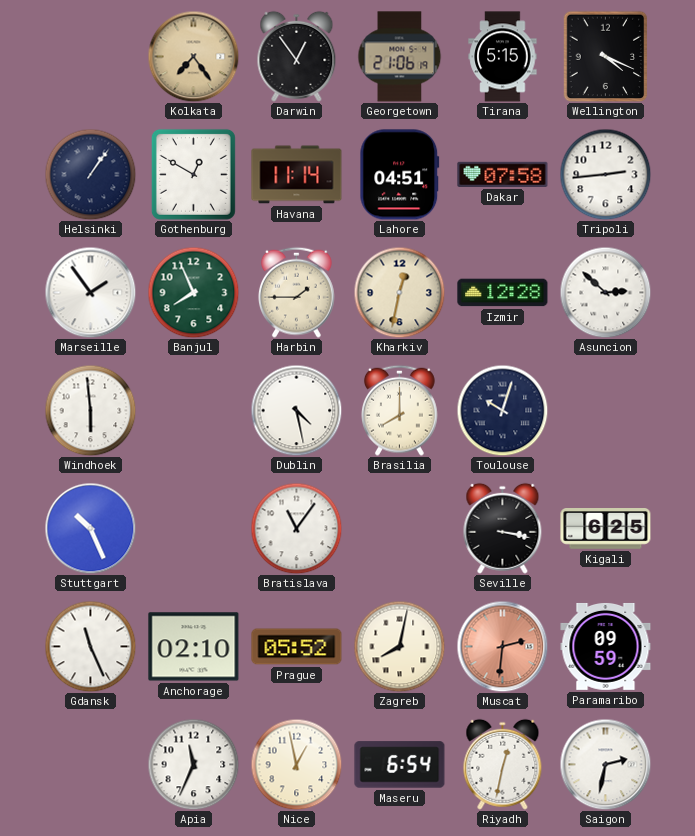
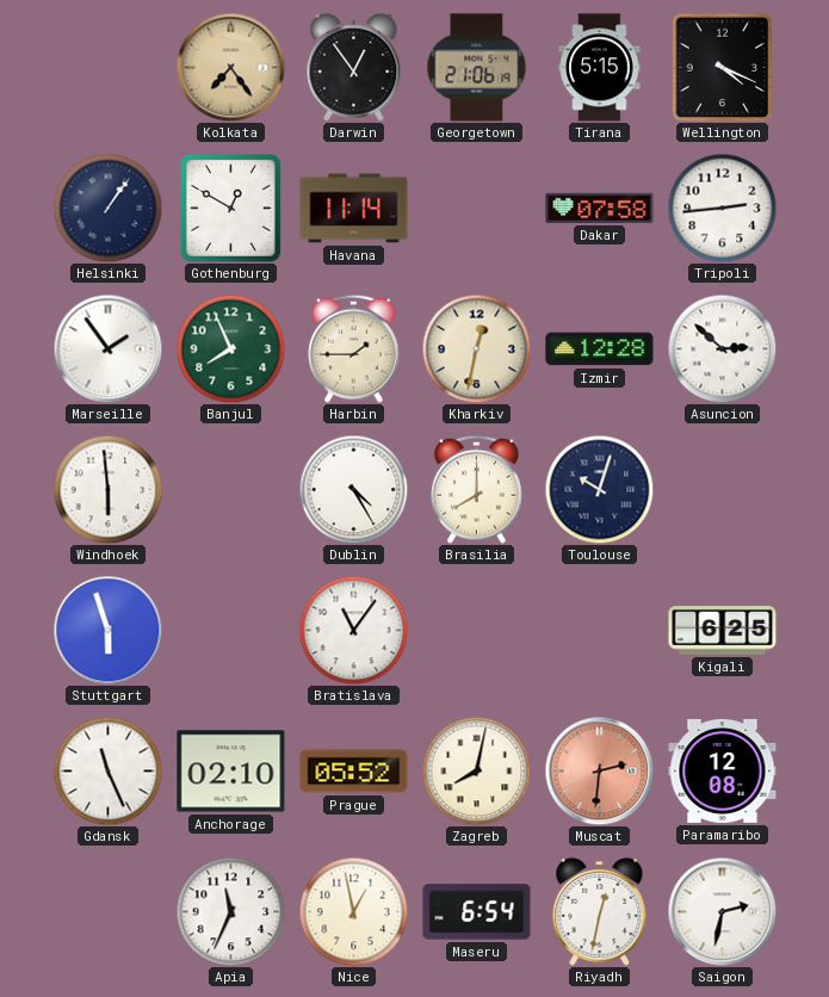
Lahore: 04:51 -> none (400, 175)
Dublin: 4:28 -> 4:25 (353, 489)
Stuttgart: 10:26 -> 5:57 (107, 630)
Seville: 3:17 -> none (503, 528)
Paramaribo: 09:59 -> 12:08 (723, 770)
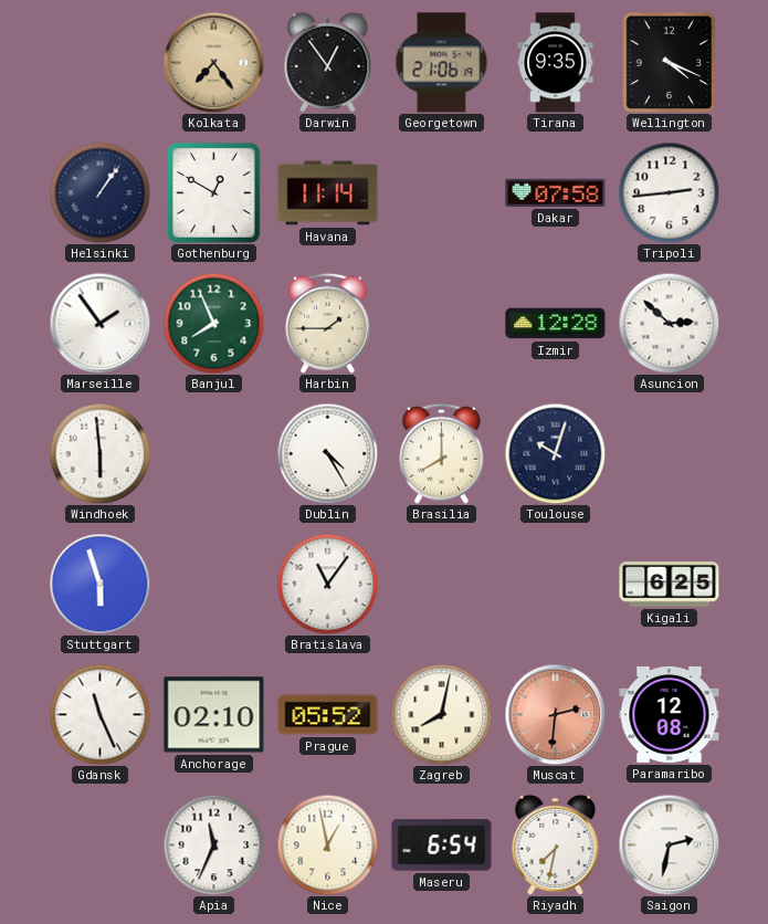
Tirana: 5:15 -> 9:35 (556, 63)
Kharkiv: 12:32 -> none (476, 348)
Riyadh: 12:32 -> 7:32 (556, 844)
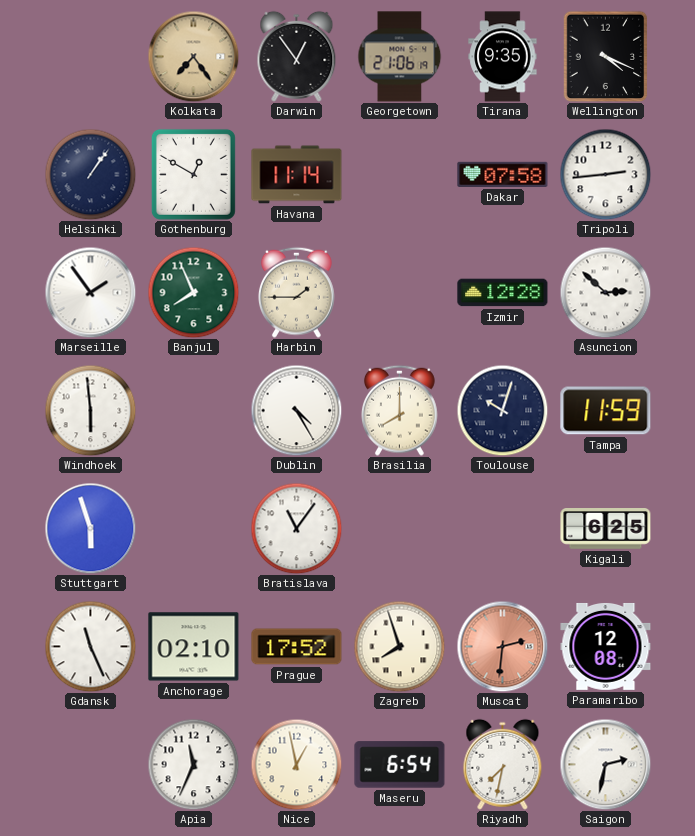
Tampa: none -> 11:59 (606, 411)
Prague: 05:52 -> 17:52 (297, 647)
Zagreb: 8:02 -> 7:57 (399, 646)
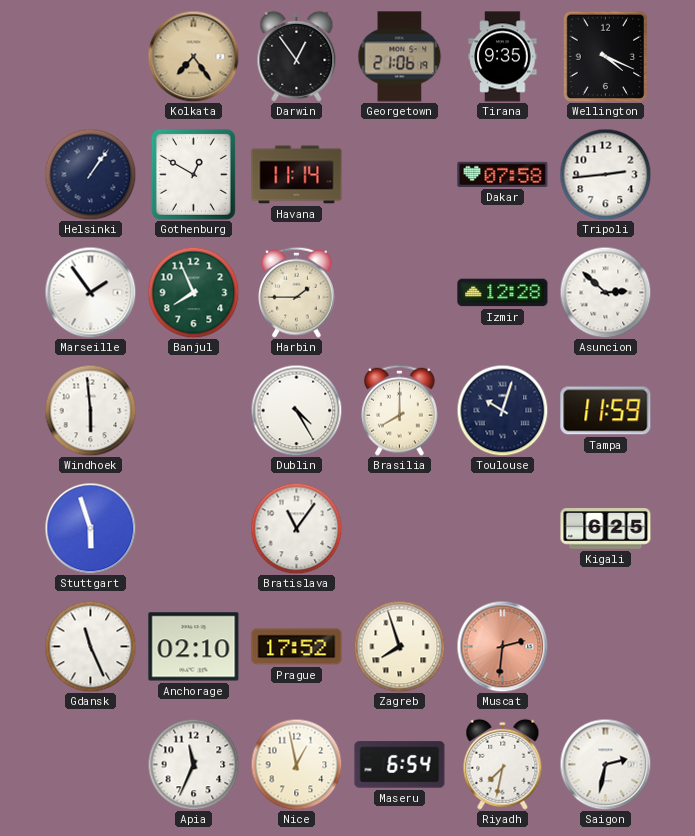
Paramaribo: 12:08 -> none (606, 646)
